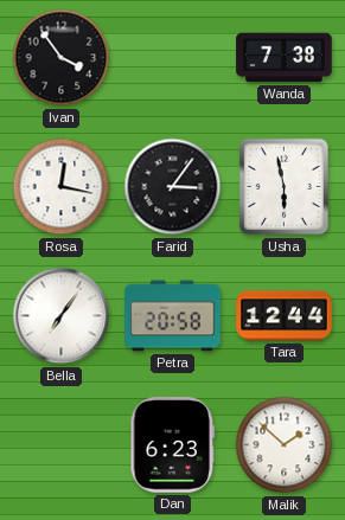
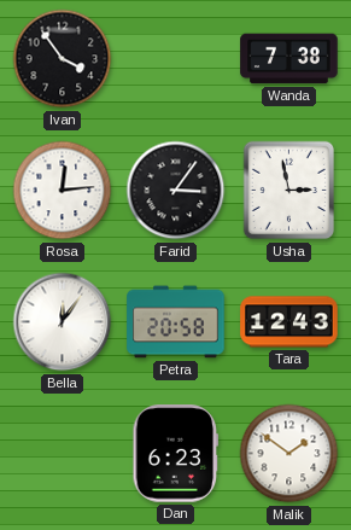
Rosa: 12:17 -> 12:14 (63, 191)
Usha: 5:58 -> 2:58 (288, 191)
Bella: 7:06 -> 12:06 (63, 322)
Tara: 12:44 -> 12:43 (289, 322)
Malik: 1:52 -> 1:51 (289, 454)
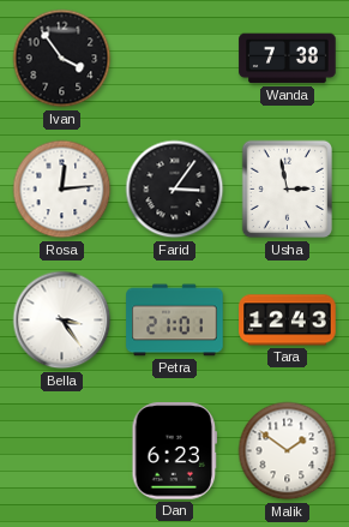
Bella: 12:06 -> 3:24 (62, 321)
Petra: 20:58 -> 21:01 (175, 321)
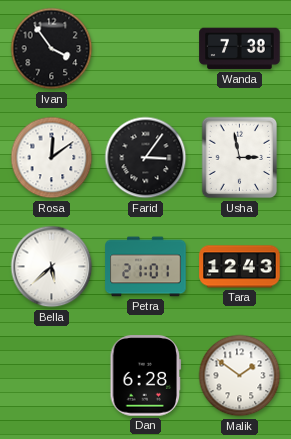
Rosa: 12:14 -> 12:09 (52, 158)
Bella: 3:24 -> 5:38 (52, 267)
Dan: 6:23 -> 6:28 (146, 376)
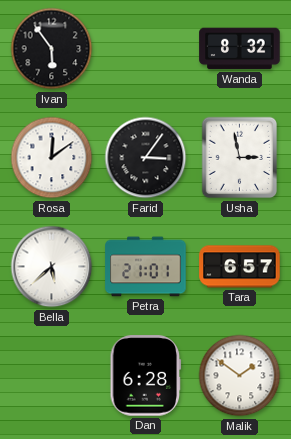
Ivan: 3:54 -> 5:54 (52, 49)
Wanda: 7:38 -> 8:32 (240, 49)
Tara: 12:43 -> 6:57 (240, 267)
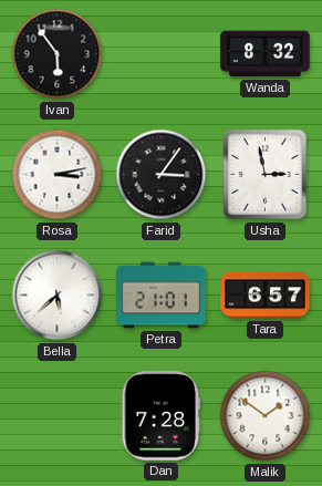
Rosa: 12:09 -> 3:13 (58, 175)
Dan: 6:28 -> 7:28 (162, 416)
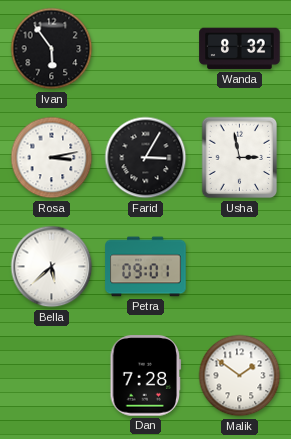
Farid: 3:06 -> 3:05 (146, 158)
Petra: 21:01 -> 09:01 (146, 267)
Tara: 6:57 -> none (266, 296)
